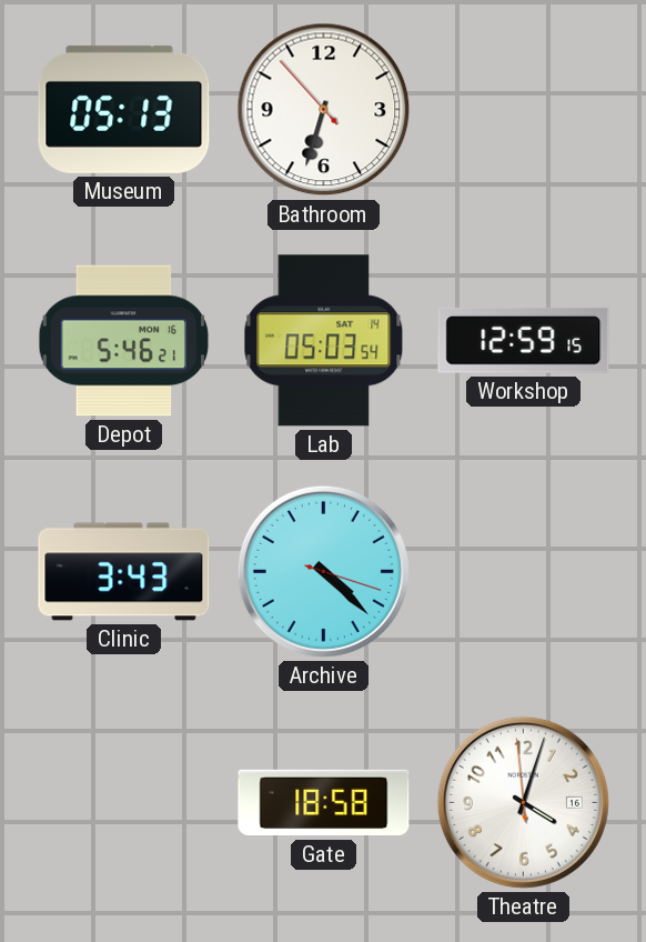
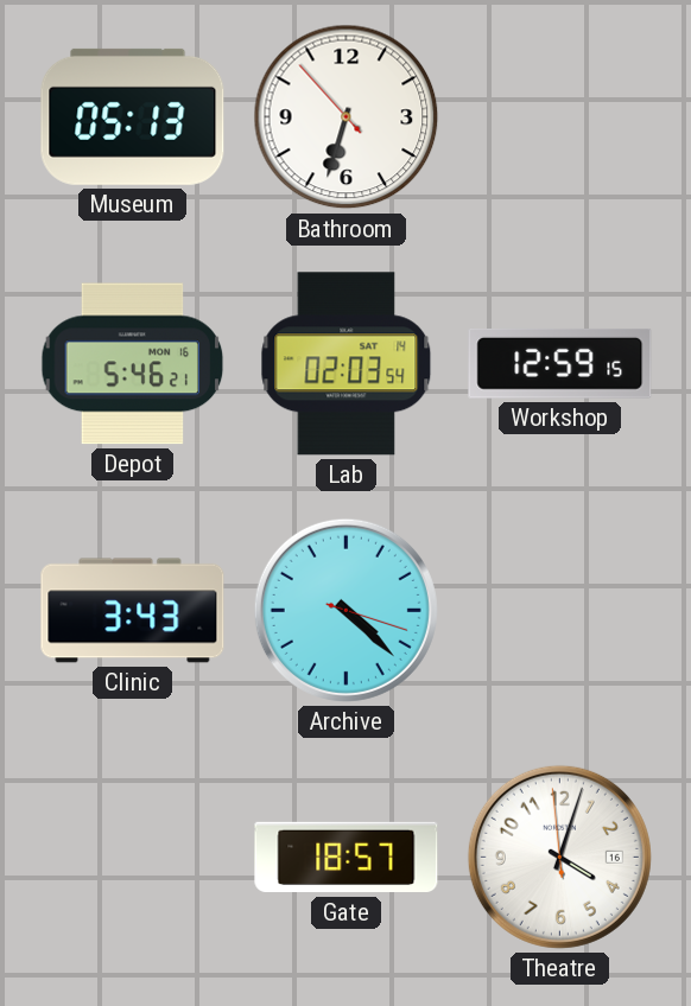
Lab: 05:03 -> 02:03 (347, 364)
Gate: 18:58 -> 18:57 (347, 858)
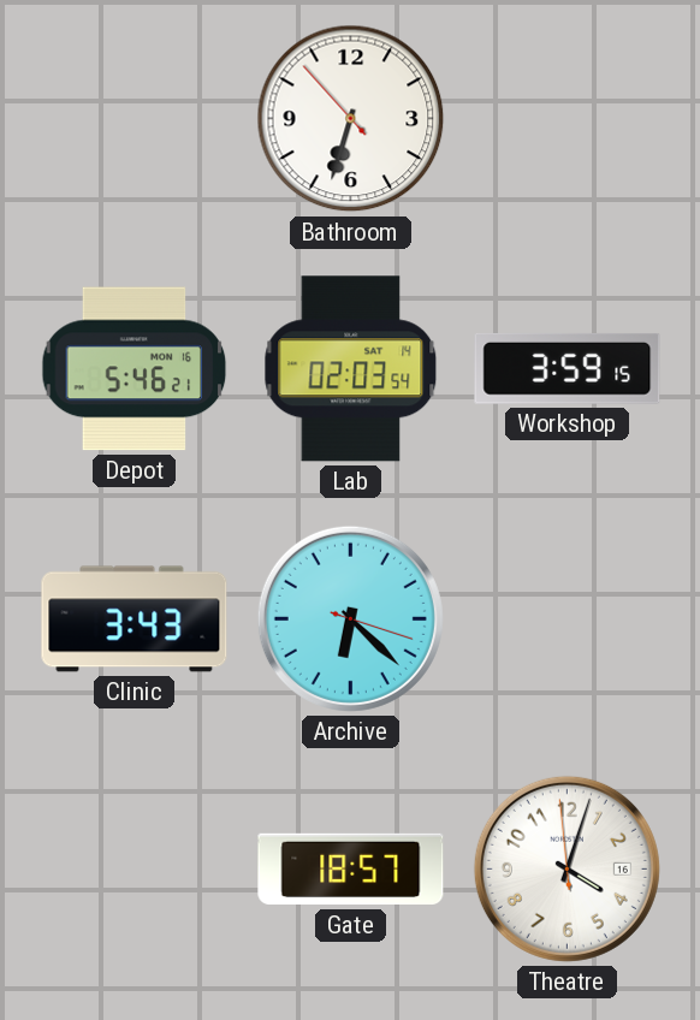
Museum: 05:13 -> none (133, 116)
Workshop: 12:59 -> 3:59 (568, 368)
Archive: 4:22 -> 6:22 (350, 618)
